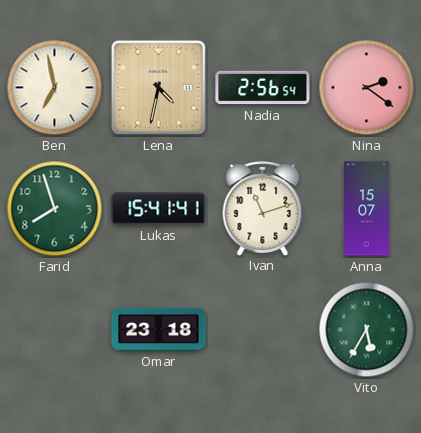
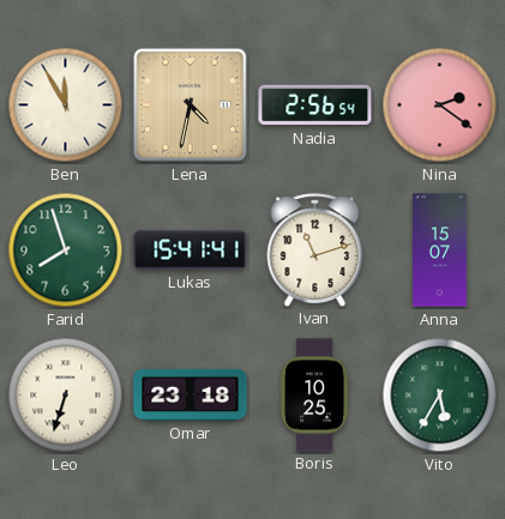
Ben: 6:58 -> 11:55 (66, 105)
Leo: none -> 6:33 (66, 396)
Boris: none -> 10:25 (314, 396)
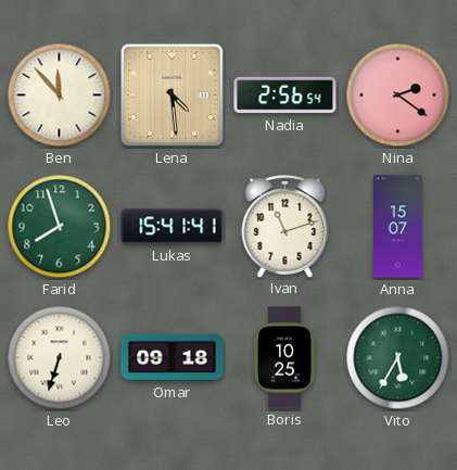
Ben: 11:55 -> 11:53 (60, 96)
Lena: 4:32 -> 4:29 (172, 94)
Omar: 23:18 -> 09:18 (173, 357)
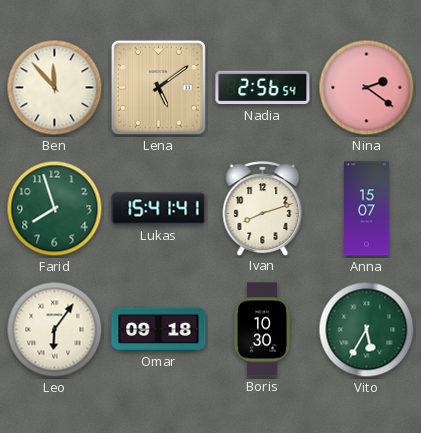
Lena: 4:29 -> 5:09 (158, 87)
Ivan: 11:12 -> 8:12 (263, 208)
Leo: 6:33 -> 6:06 (55, 330)
Boris: 10:25 -> 10:30 (262, 330)
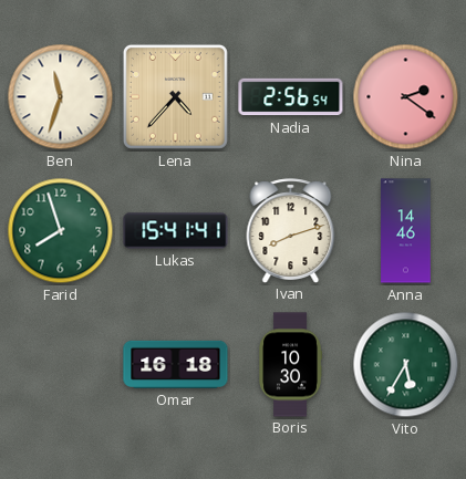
Ben: 11:53 -> 11:33 (61, 97)
Lena: 5:09 -> 4:37 (175, 96)
Anna: 15:07 -> 14:46 (406, 231)
Leo: 6:06 -> none (55, 330)
Omar: 09:18 -> 16:18 (176, 364)
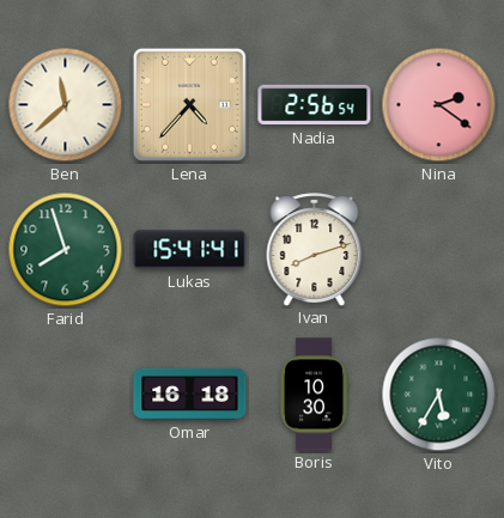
Ben: 11:33 -> 11:38 (66, 105)
Anna: 14:46 -> none (406, 231)
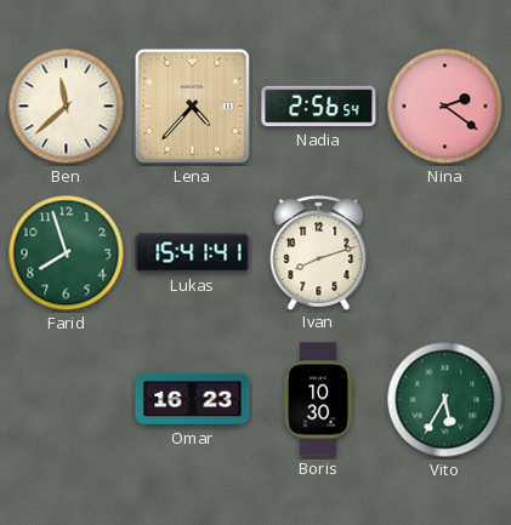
Omar: 16:18 -> 16:23 (193, 399)
